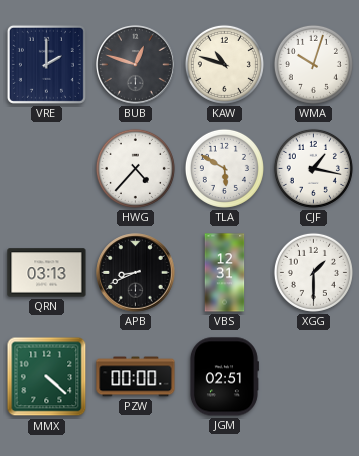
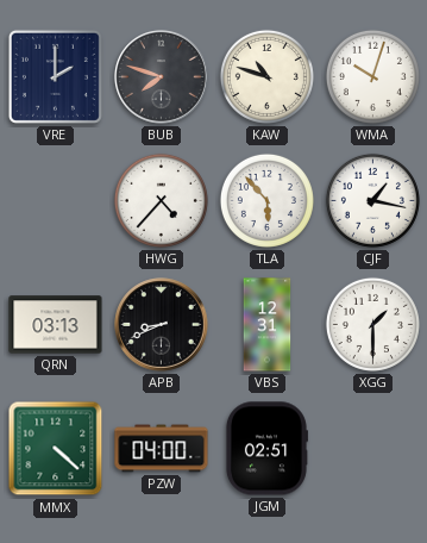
BUB: 12:48 -> 7:48 (162, 77)
TLA: 5:50 -> 5:53 (266, 200)
PZW: 00:00 -> 04:00 (162, 449)
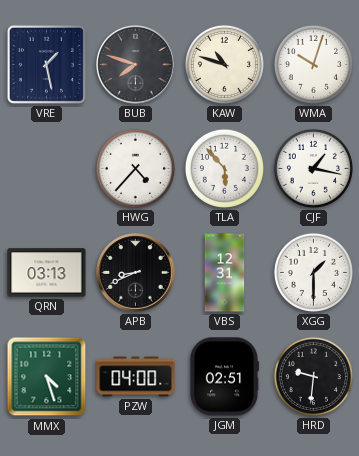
VRE: 2:00 -> 1:28 (46, 64)
MMX: 4:22 -> 4:27 (47, 377)
HRD: none -> 9:31 (313, 376)
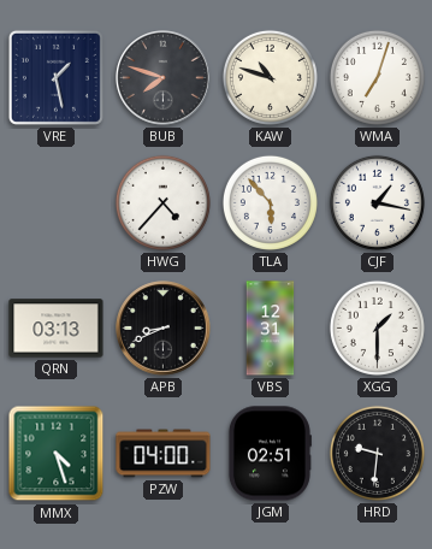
WMA: 10:03 -> 7:03 (377, 77)
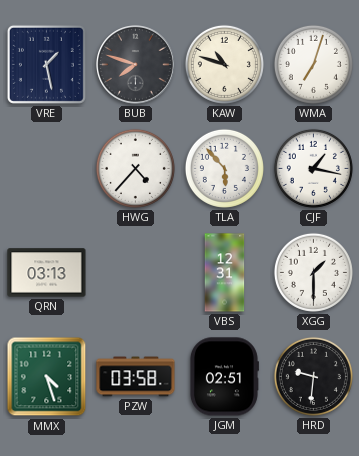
APB: 8:41 -> none (164, 329)
PZW: 04:00 -> 03:58 (136, 377)
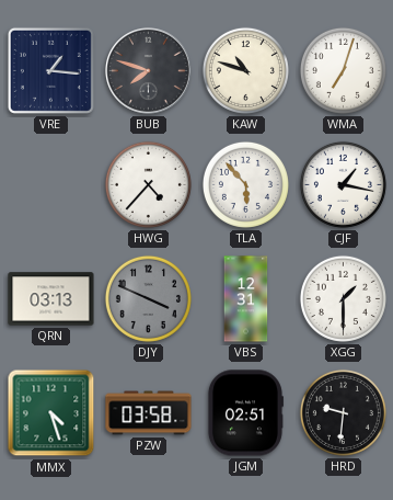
VRE: 1:28 -> 1:16 (50, 70)
DJY: none -> 3:49 (148, 298)
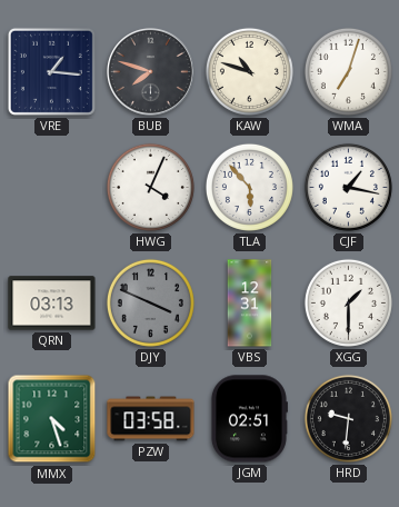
HWG: 4:37 -> 4:04 (150, 187)
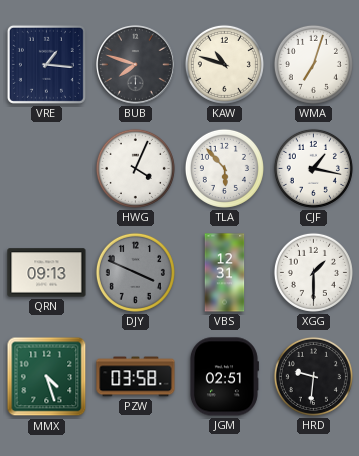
QRN: 03:13 -> 09:13 (47, 273)
